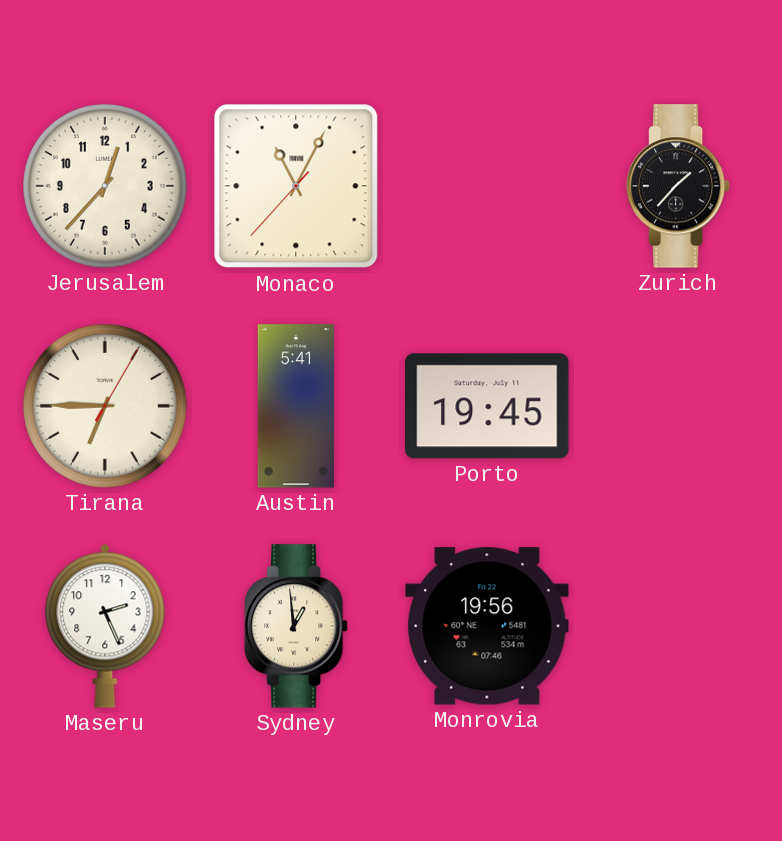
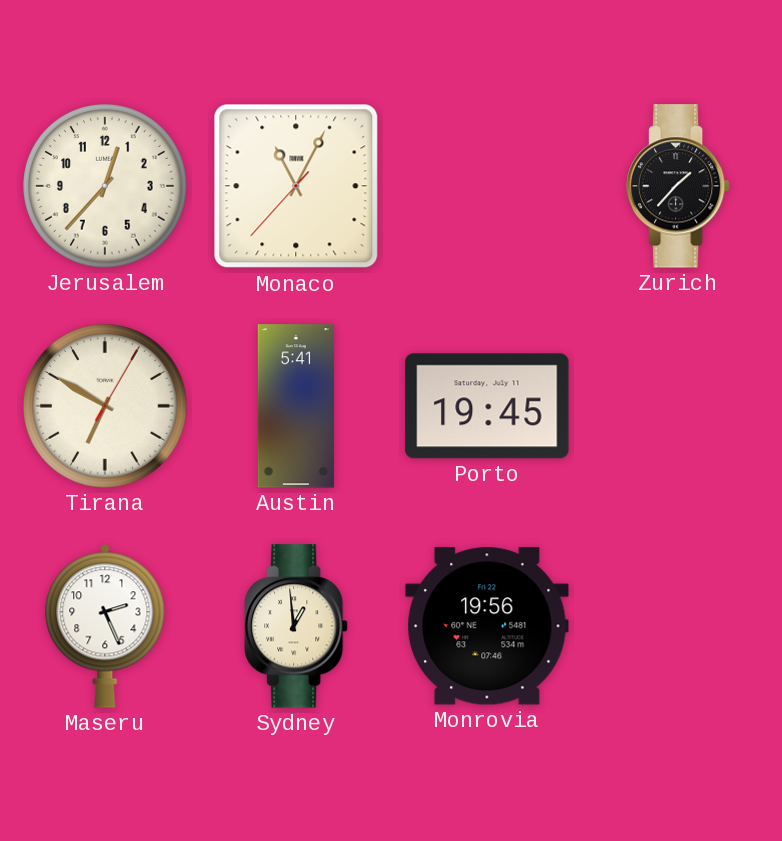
Tirana: 6:45 -> 6:50 (105, 406)
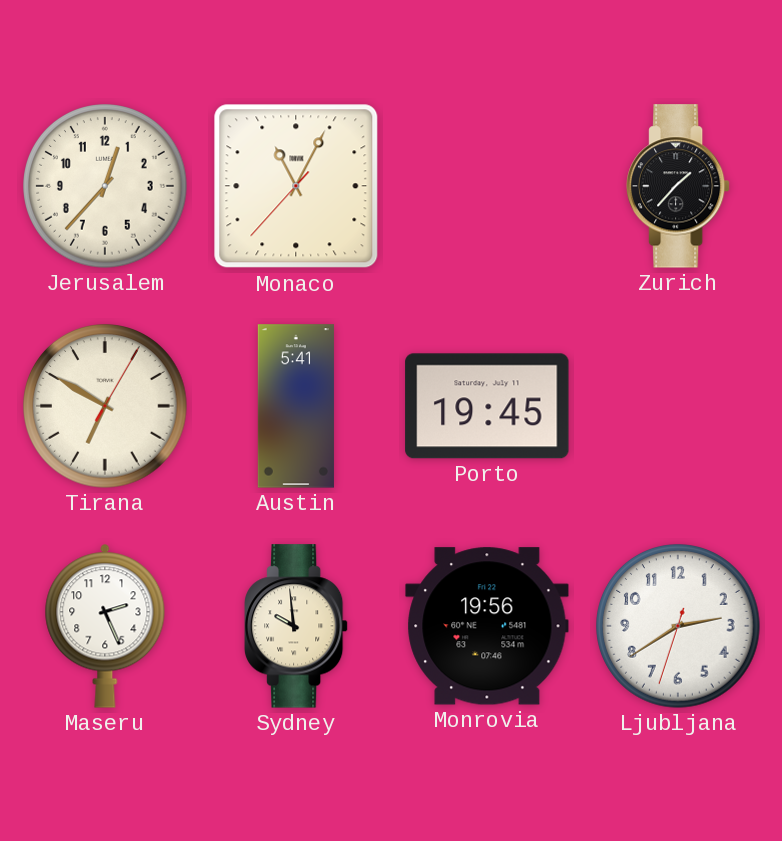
Sydney: 12:59 -> 9:59 (296, 626)
Ljubljana: none -> 2:39 (678, 626)
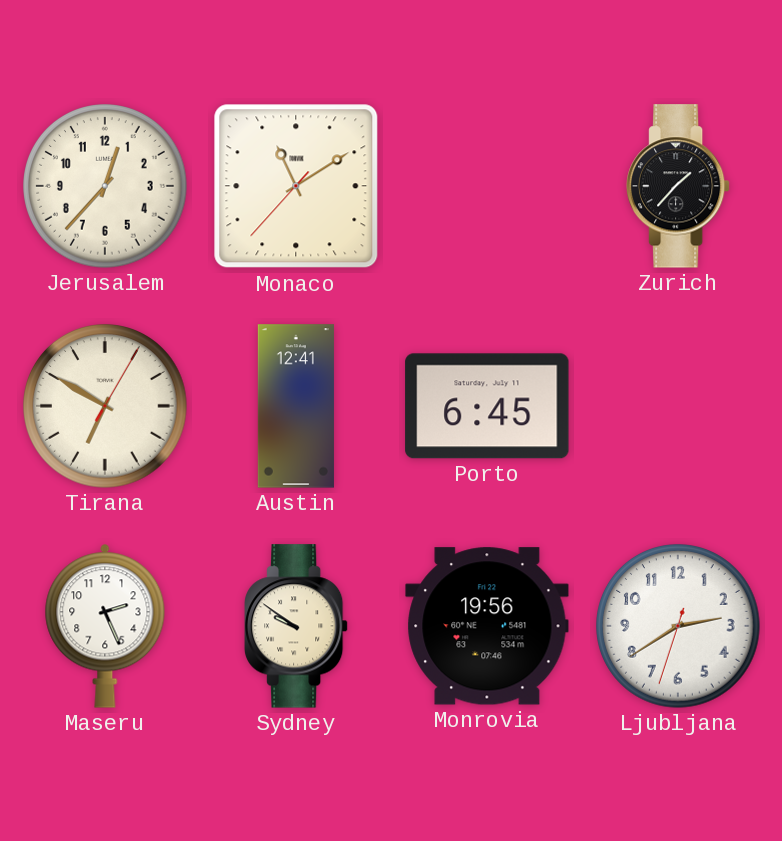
Monaco: 11:04 -> 11:09 (296, 186)
Austin: 5:41 -> 12:41 (296, 406)
Porto: 19:45 -> 6:45 (487, 406)
Sydney: 9:59 -> 9:51 (296, 626)
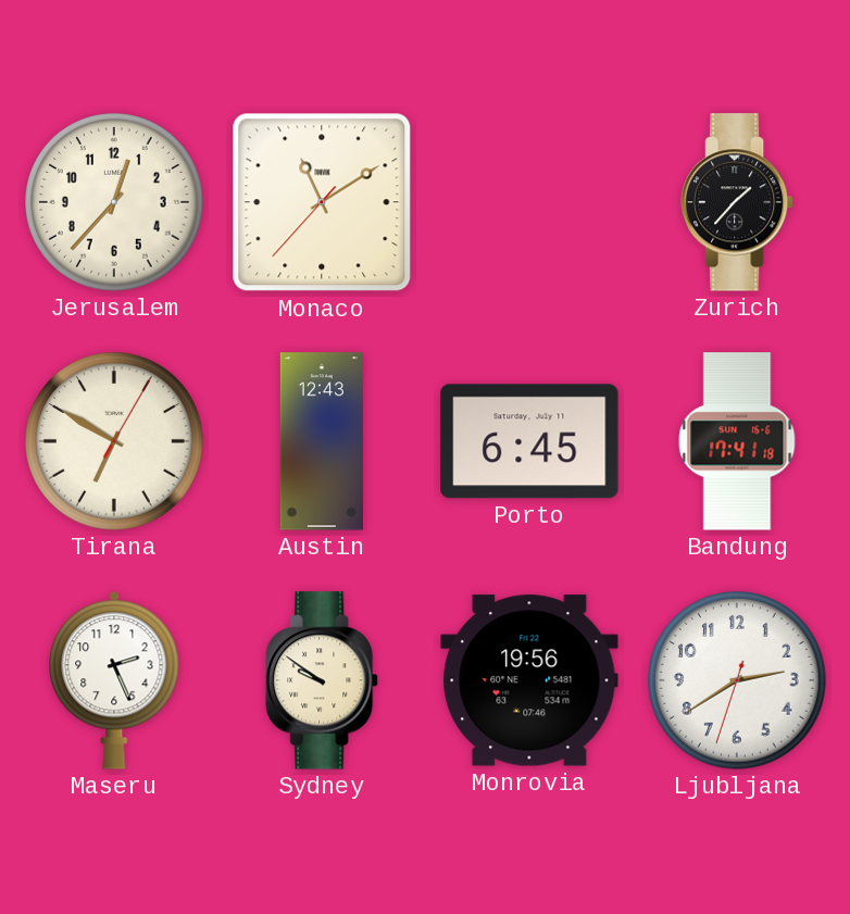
Austin: 12:41 -> 12:43 (322, 441)
Bandung: none -> 17:41 (737, 441)
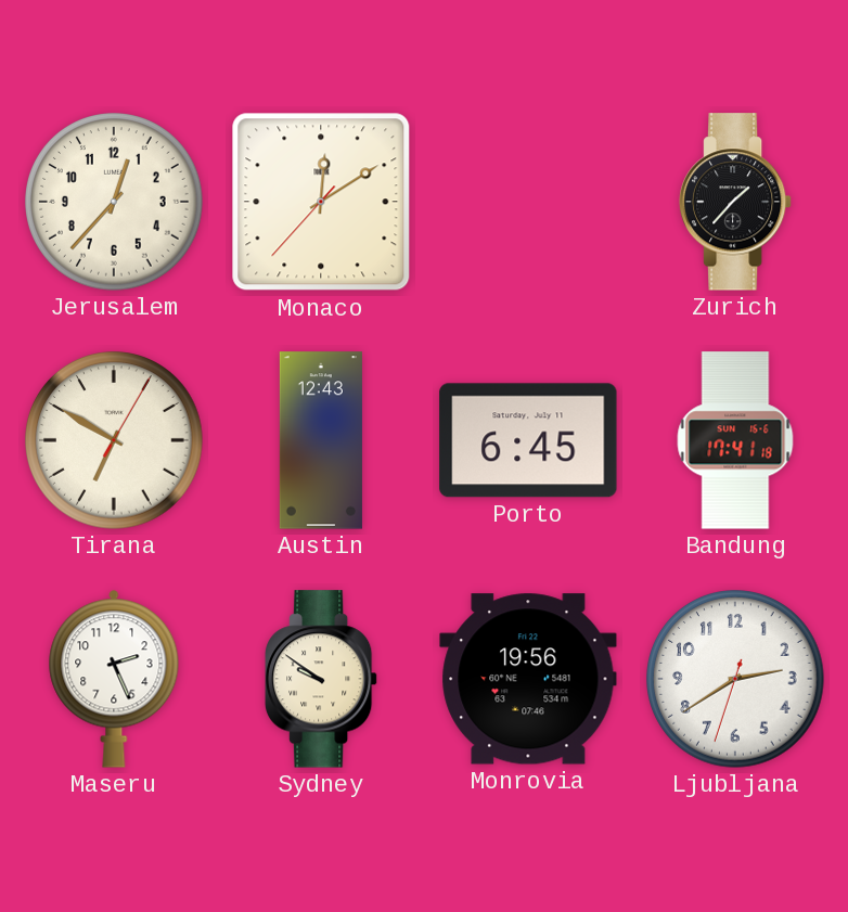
Monaco: 11:09 -> 12:09 (321, 202)
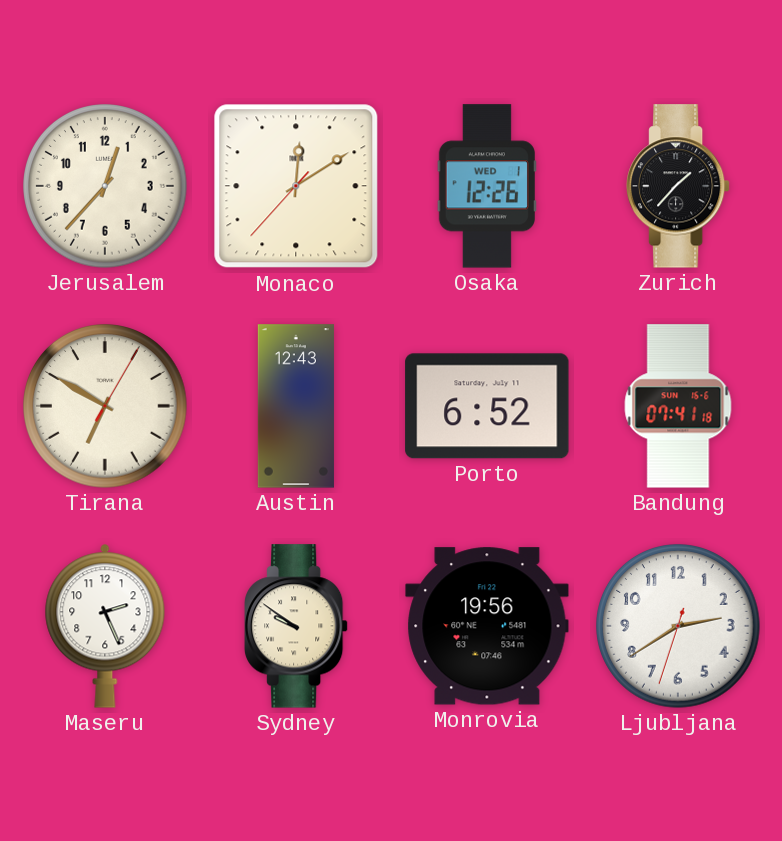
Osaka: none -> 12:26 (487, 186)
Porto: 6:45 -> 6:52 (487, 406)
Bandung: 17:41 -> 07:41 (678, 406)
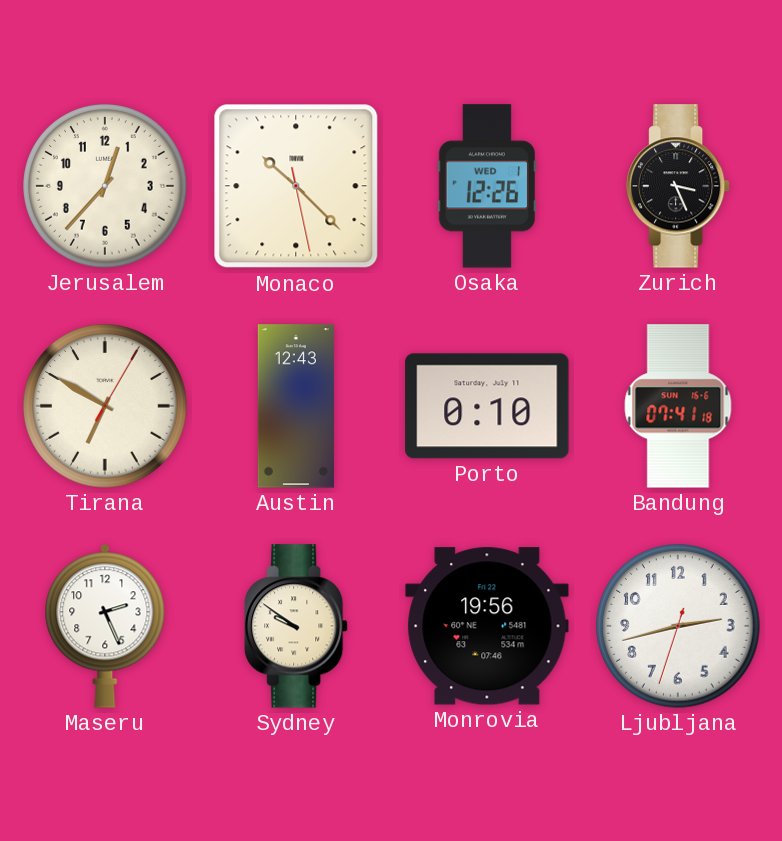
Monaco: 12:09 -> 10:22 (296, 186)
Zurich: 1:37 -> 3:26 (678, 186)
Porto: 6:52 -> 0:10 (487, 406)
Ljubljana: 2:39 -> 2:42 (678, 626)
